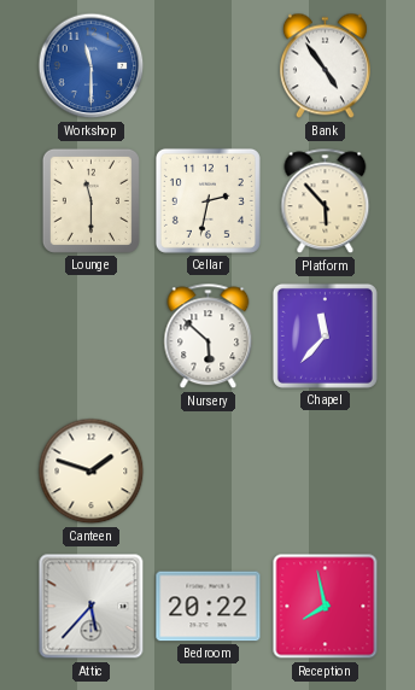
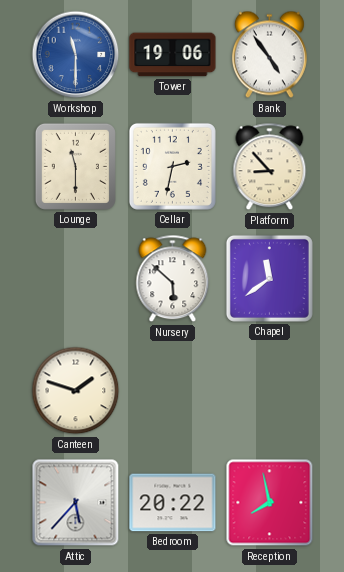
Tower: none -> 19:06 (173, 55)
Platform: 5:53 -> 8:53 (270, 167)
Chapel: 11:37 -> 11:39 (269, 278)
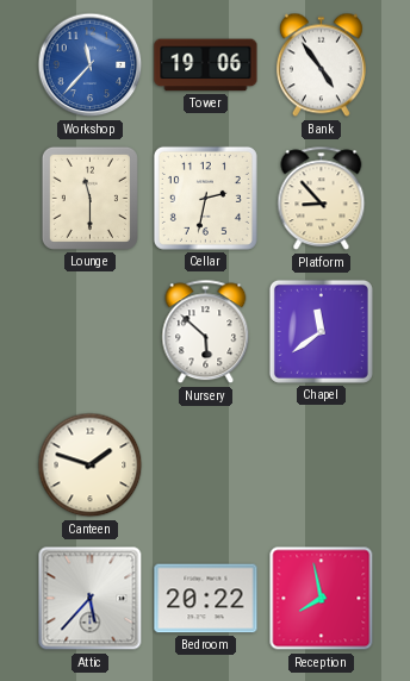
Workshop: 11:30 -> 11:37 (91, 65)
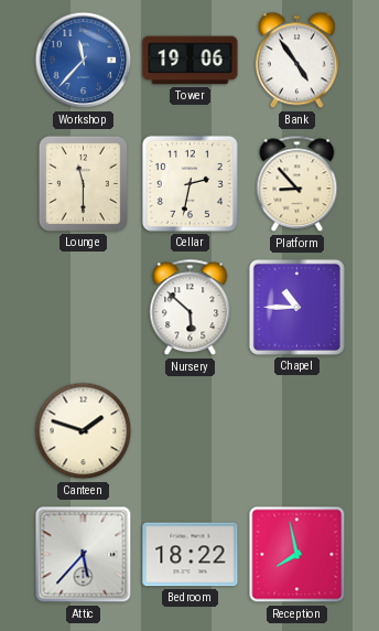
Chapel: 11:39 -> 10:45 (296, 307)
Bedroom: 20:22 -> 18:22 (191, 555)
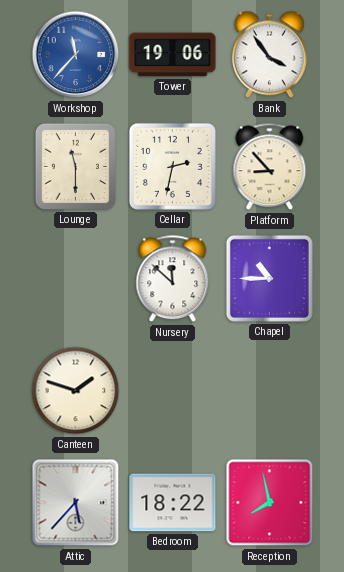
Bank: 4:54 -> 3:54 (269, 55)
Nursery: 5:52 -> 11:52 (173, 279)
